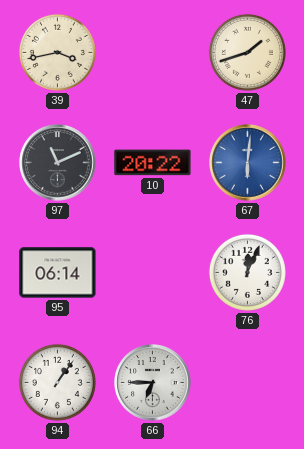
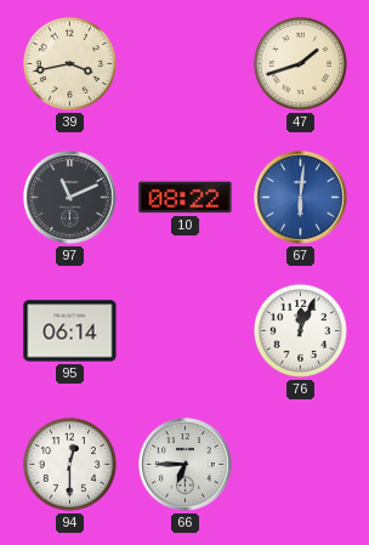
10: 20:22 -> 08:22 (186, 198)
94: 1:06 -> 12:30 (69, 464)
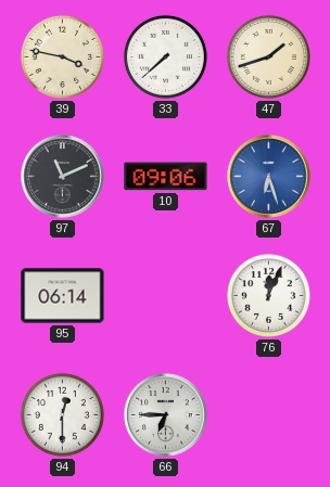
39: 3:43 -> 3:47 (62, 56)
33: none -> 7:38 (165, 56)
10: 08:22 -> 09:06 (166, 177)
67: 6:01 -> 6:27 (269, 177)
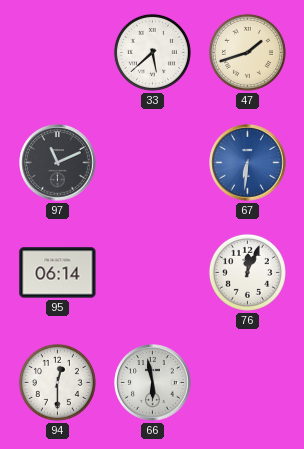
39: 3:47 -> none (62, 56)
33: 7:38 -> 5:38 (152, 52)
10: 09:06 -> none (166, 177)
67: 6:27 -> 6:31 (248, 163)
66: 6:45 -> 5:58 (153, 383)
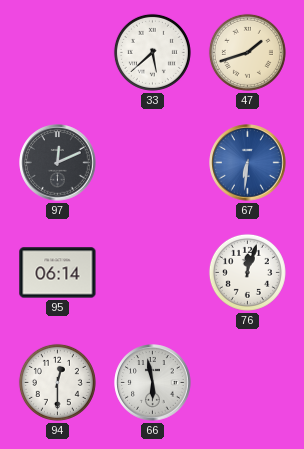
97: 11:11 -> 12:11 (58, 163)
76: 12:04 -> 12:03 (247, 272)
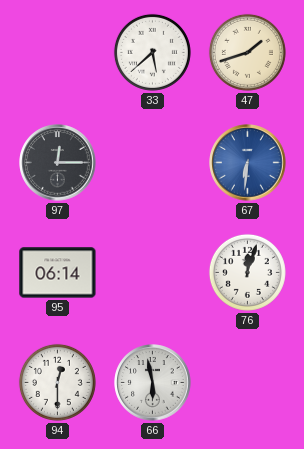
97: 12:11 -> 12:15 (58, 163)
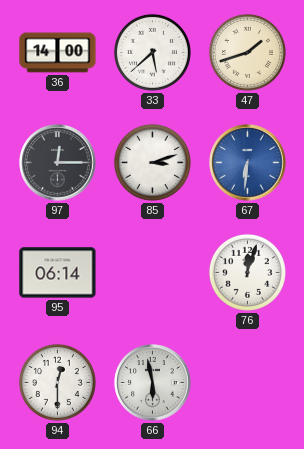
36: none -> 14:00 (58, 53)
85: none -> 3:12 (152, 162)
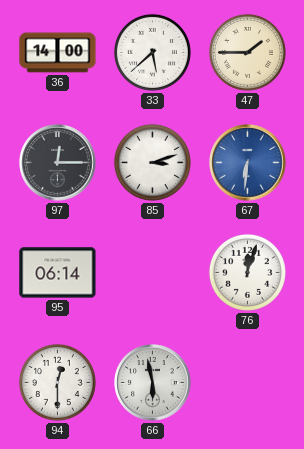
47: 1:42 -> 1:45 (247, 52)
